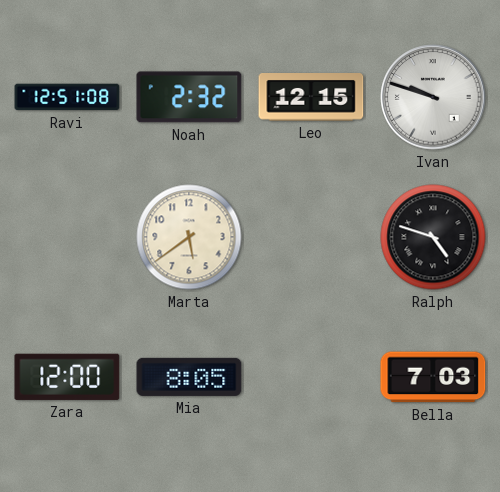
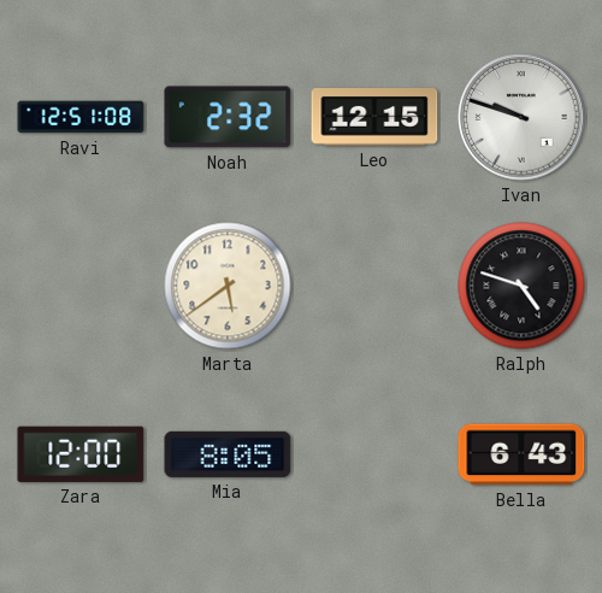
Bella: 7:03 -> 6:43 (521, 454)
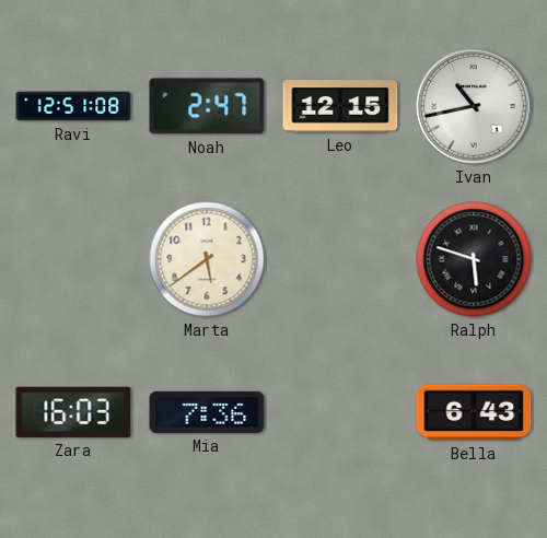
Noah: 2:32 -> 2:47 (207, 106)
Ivan: 9:48 -> 10:43 (474, 106)
Ralph: 4:48 -> 5:48 (474, 259)
Zara: 12:00 -> 16:03 (73, 412)
Mia: 8:05 -> 7:36 (207, 412)
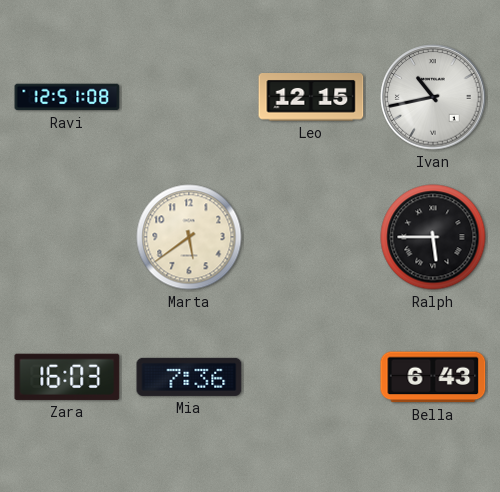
Noah: 2:47 -> none (207, 106)
Ralph: 5:48 -> 5:45 (433, 237)
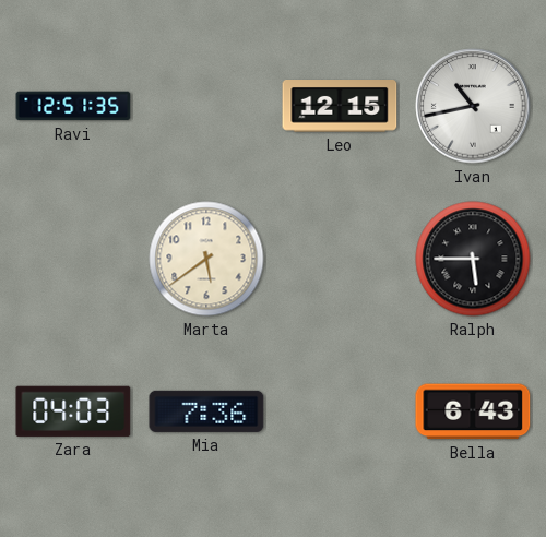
Ravi: 12:51:08 -> 12:51:35 (73, 106)
Zara: 16:03 -> 04:03 (73, 411)
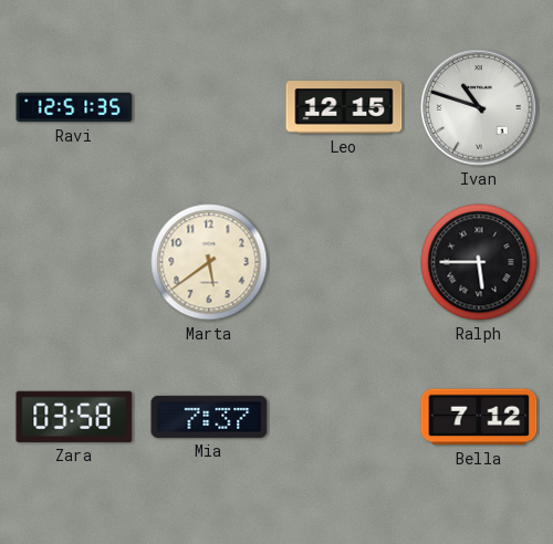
Ivan: 10:43 -> 10:48 (479, 107)
Zara: 04:03 -> 03:58 (74, 417)
Mia: 7:36 -> 7:37 (209, 417)
Bella: 6:43 -> 7:12 (479, 417)
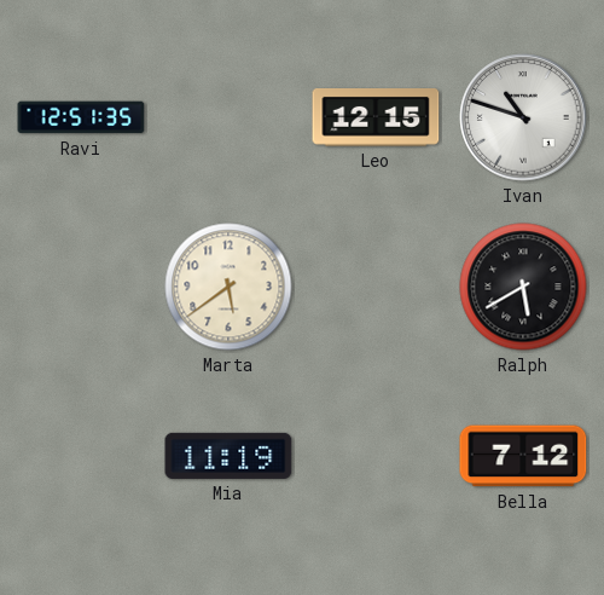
Ralph: 5:45 -> 5:40 (523, 287)
Zara: 03:58 -> none (74, 417)
Mia: 7:37 -> 11:19 (228, 456)
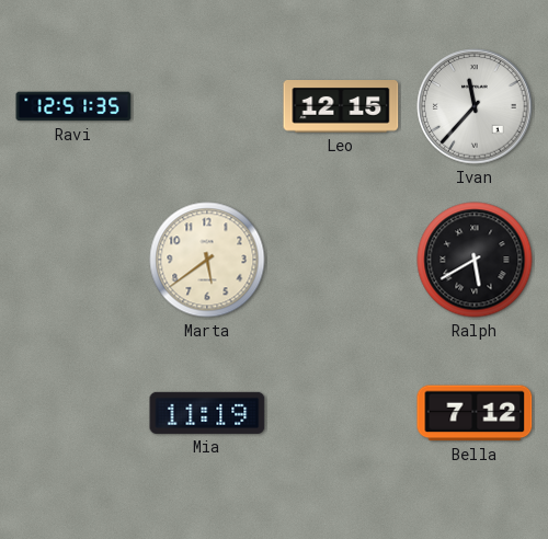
Ivan: 10:48 -> 11:37 (475, 106)
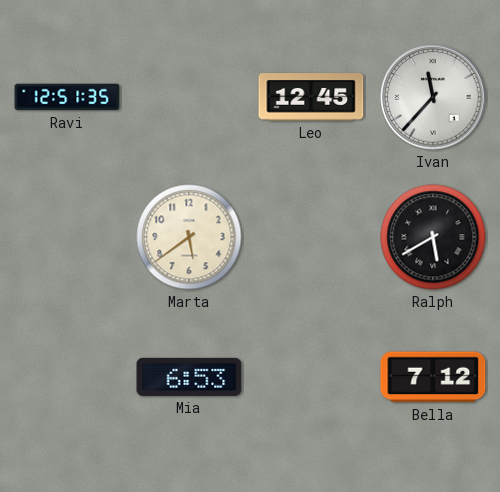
Leo: 12:15 -> 12:45 (311, 97)
Mia: 11:19 -> 6:53 (189, 377)
